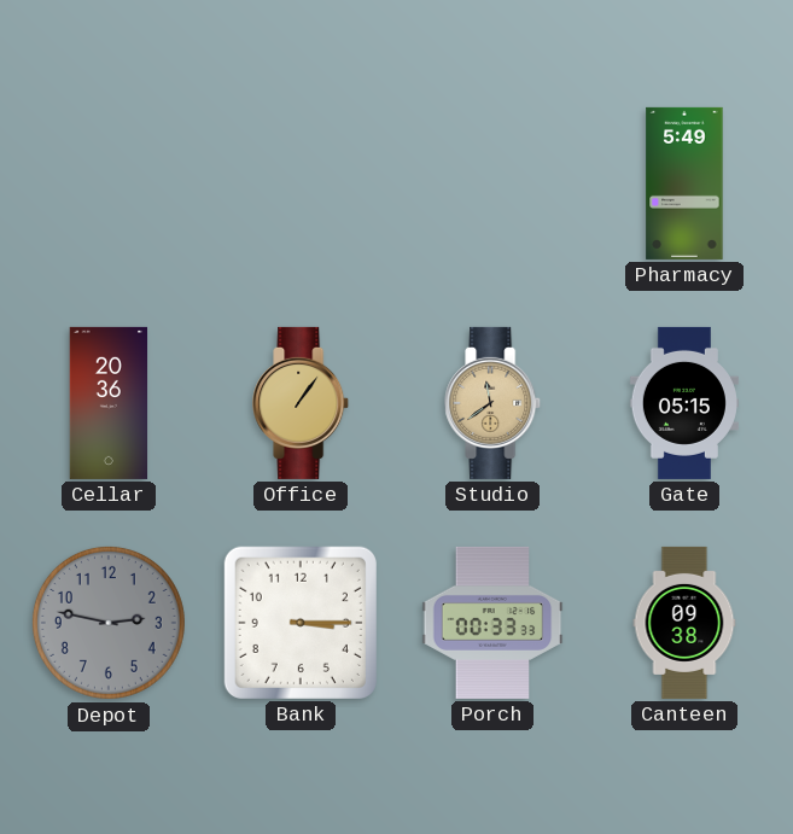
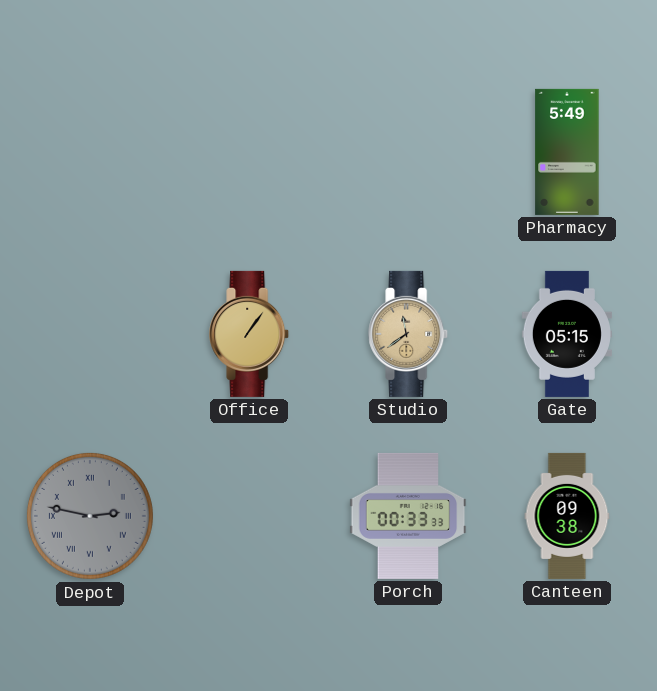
Cellar: 20:36 -> none (109, 403)
Depot numerals: Arabic -> Roman (90, 516)
Bank: 3:15 -> none (301, 623)
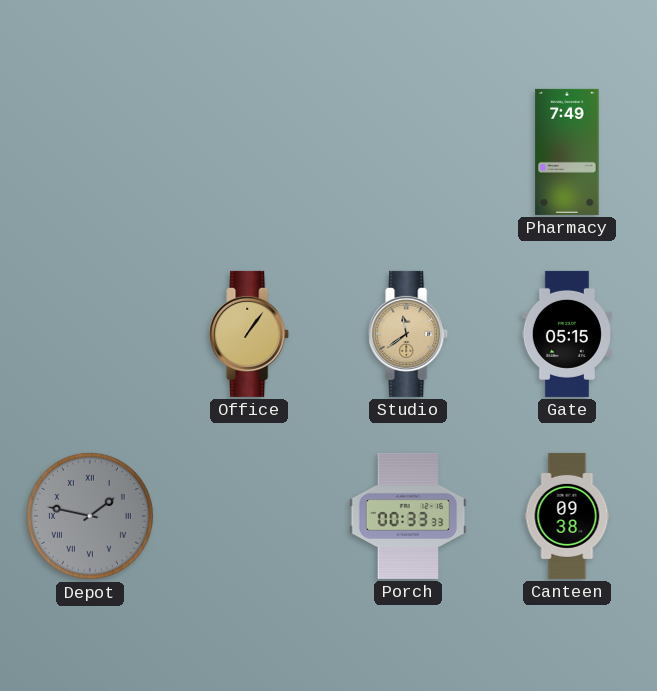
Pharmacy: 5:49 -> 7:49 (567, 152)
Depot: 2:47 -> 1:47 (90, 516)
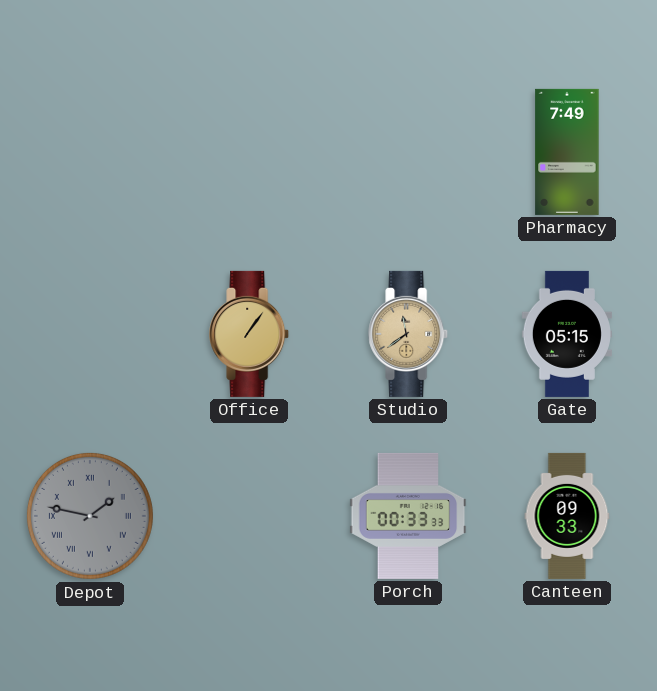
Canteen: 09:38 -> 09:33 (567, 516)
